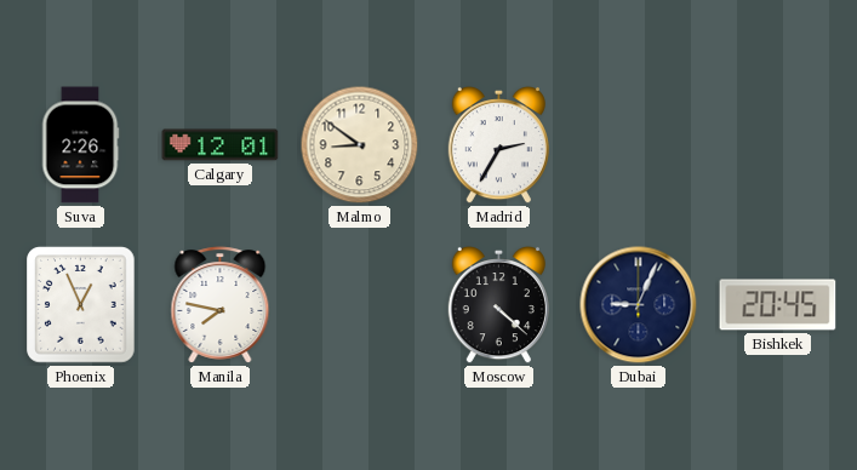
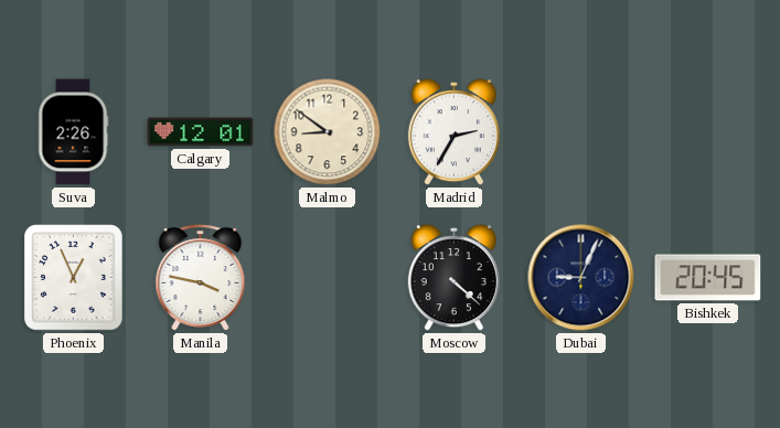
Manila: 7:47 -> 3:47 (201, 278)
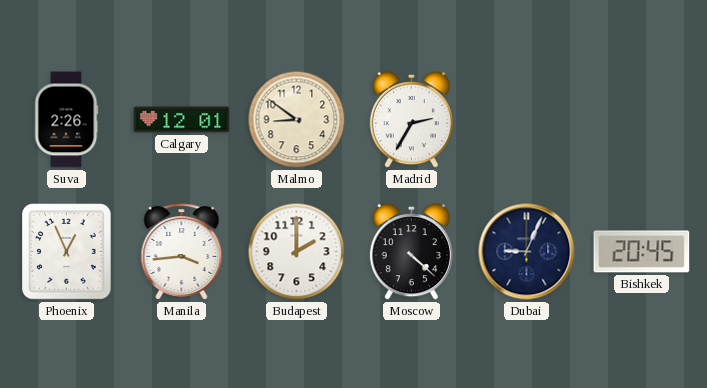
Manila: 3:47 -> 3:44 (182, 252)
Budapest: none -> 2:00 (297, 252)
